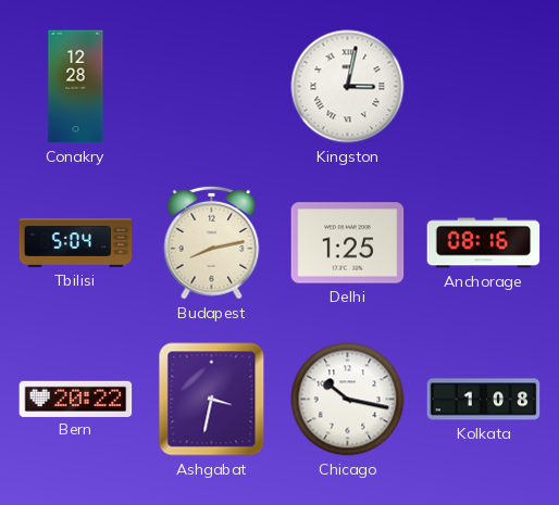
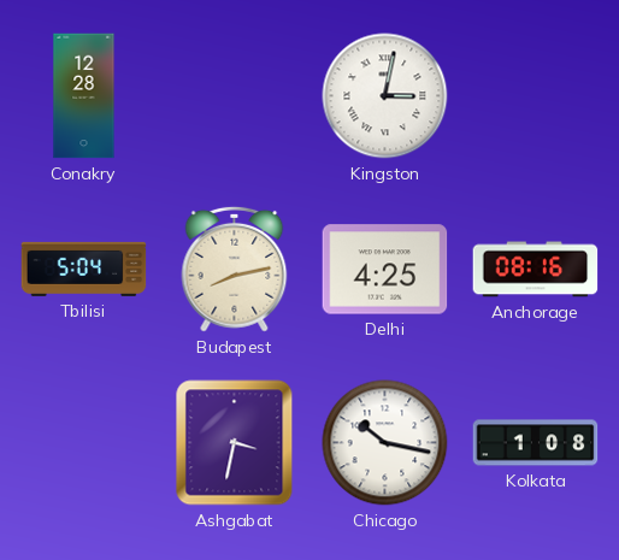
Delhi: 1:25 -> 4:25 (385, 270)
Bern: 20:22 -> none (76, 399)
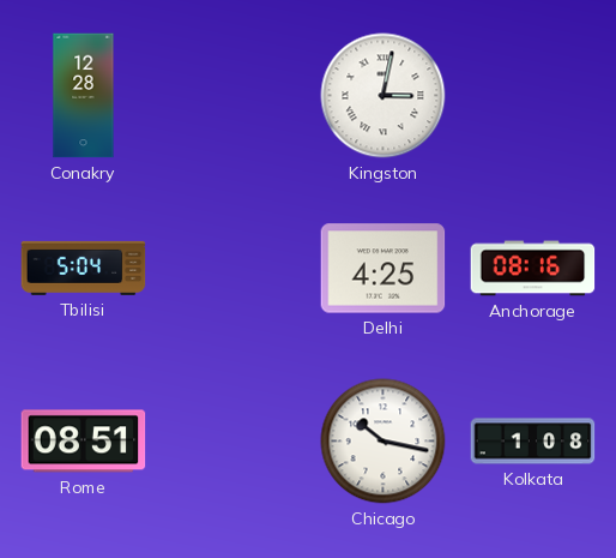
Budapest: 8:13 -> none (235, 269)
Rome: none -> 08:51 (84, 442)
Ashgabat: 3:32 -> none (235, 443)
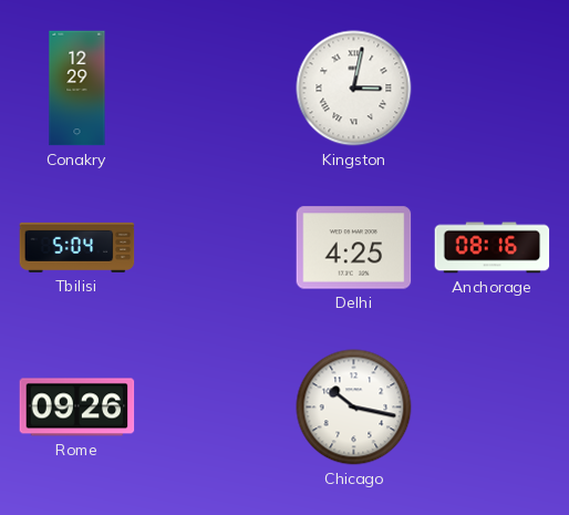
Conakry: 12:28 -> 12:29 (77, 89)
Rome: 08:51 -> 09:26 (77, 408)
Kolkata: 1:08 -> none (533, 442)
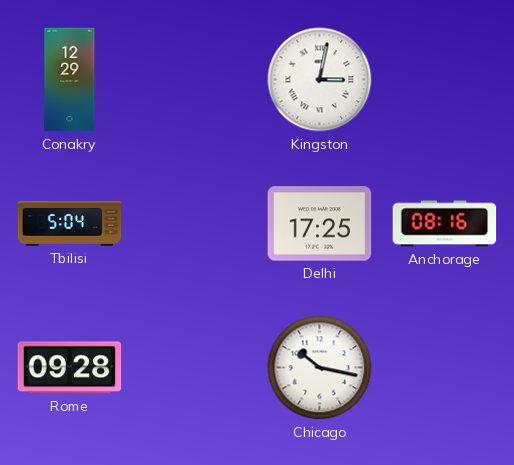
Delhi: 4:25 -> 17:25 (320, 224)
Rome: 09:26 -> 09:28 (70, 368)
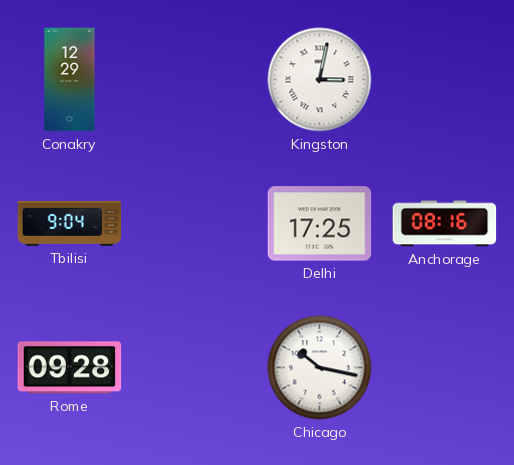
Tbilisi: 5:04 -> 9:04 (70, 223)
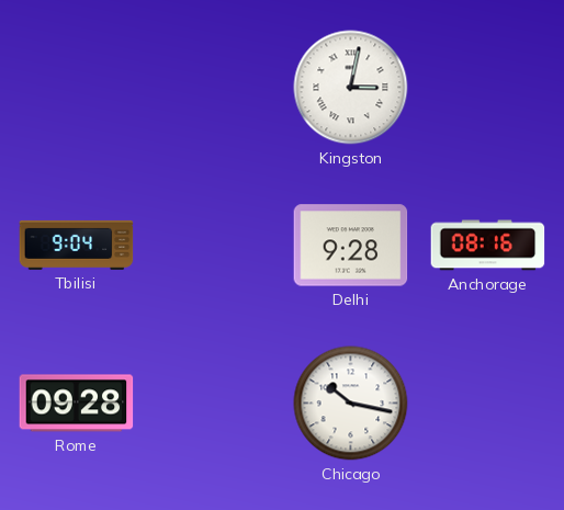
Conakry: 12:29 -> none (70, 80)
Delhi: 17:25 -> 9:28 (351, 246)
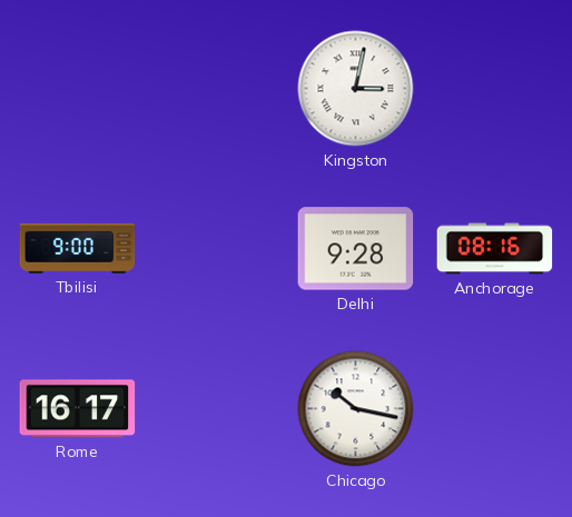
Tbilisi: 9:04 -> 9:00 (78, 248)
Rome: 09:28 -> 16:17 (78, 409)
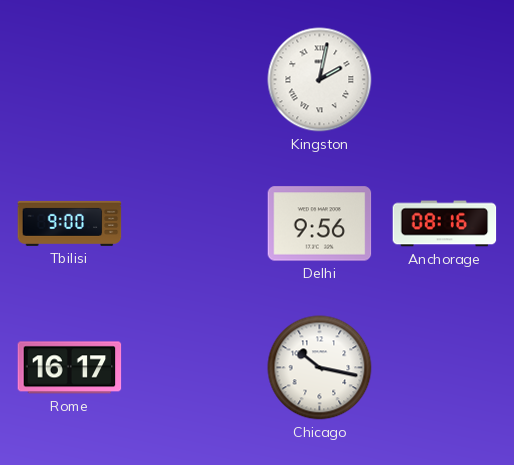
Kingston: 3:02 -> 2:02 (320, 80)
Delhi: 9:28 -> 9:56 (320, 224)
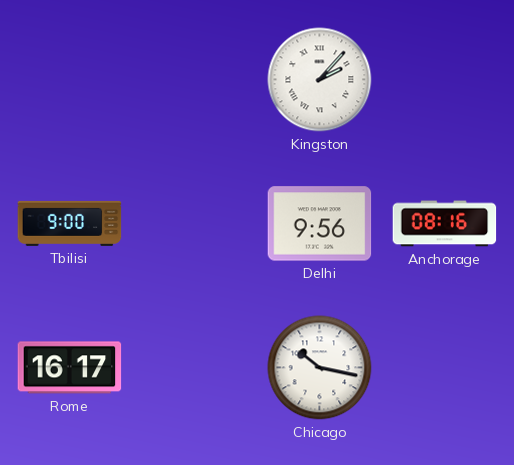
Kingston: 2:02 -> 2:07 (320, 80)
